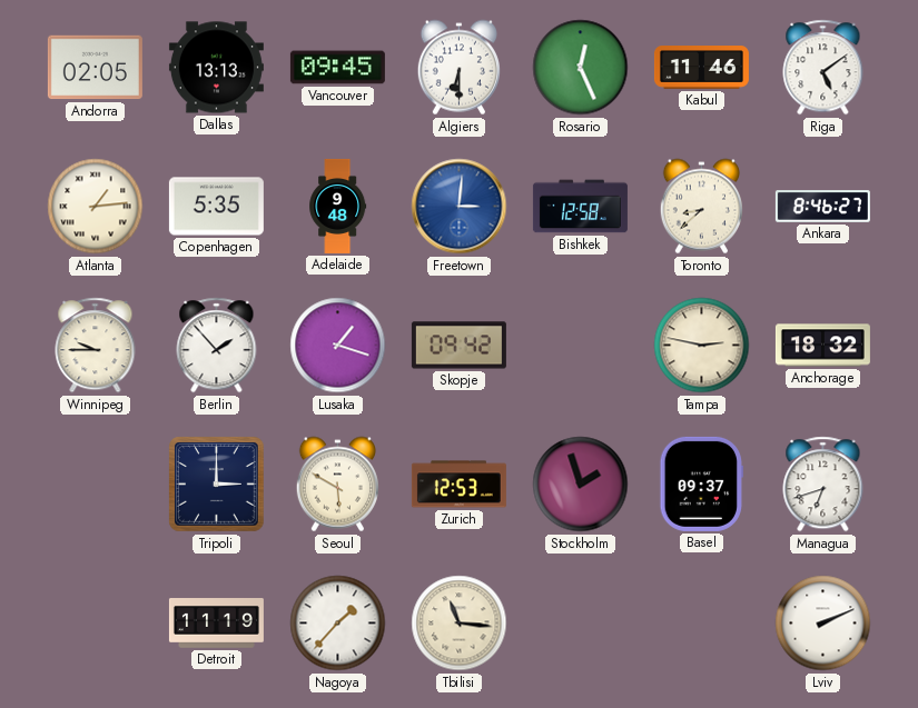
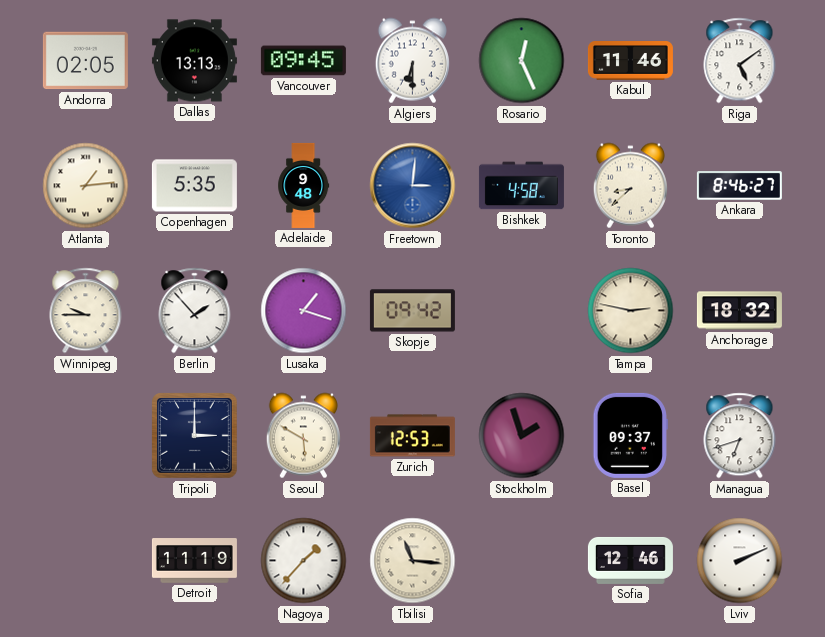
Bishkek: 12:58 -> 4:58 (521, 186)
Sofia: none -> 12:46 (630, 560)
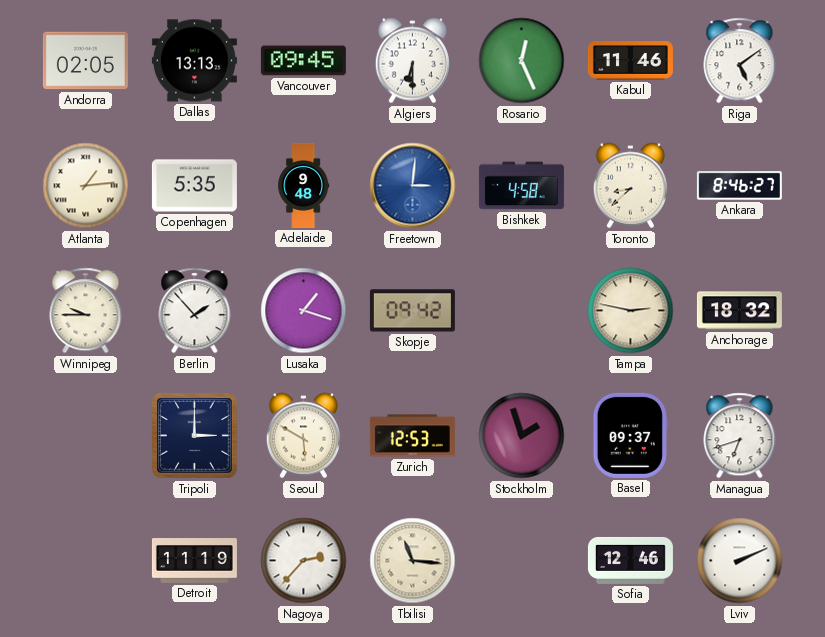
Nagoya: 1:37 -> 2:37 (304, 561)
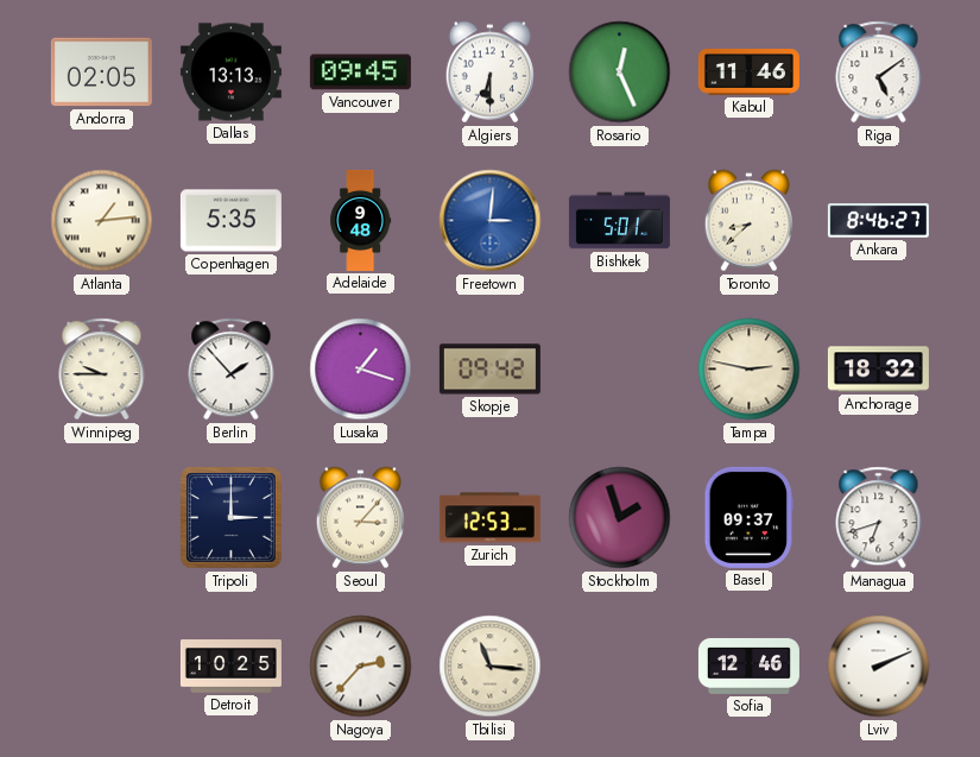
Bishkek: 4:58 -> 5:01 (619, 221)
Seoul: 5:50 -> 3:07 (360, 518)
Detroit: 11:19 -> 10:25 (230, 667)
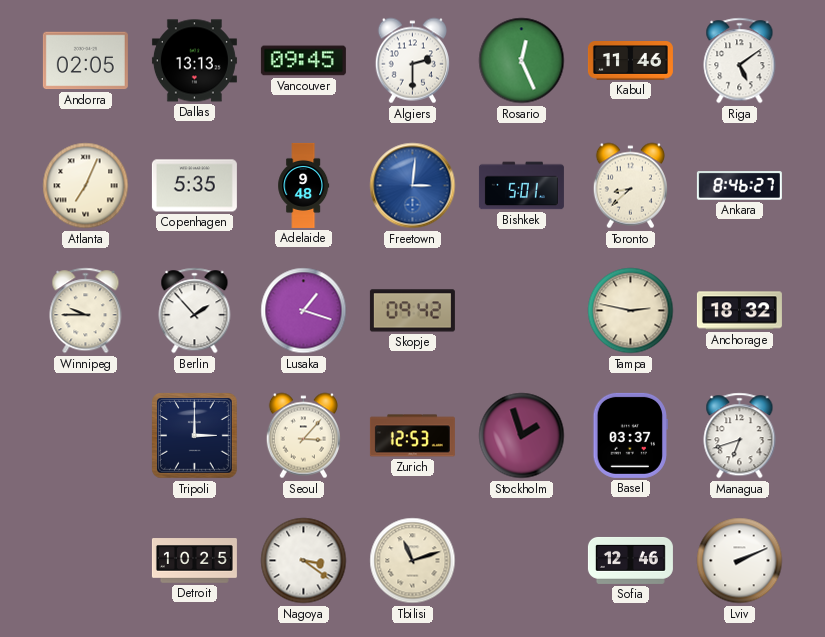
Algiers: 6:30 -> 2:30 (412, 61)
Atlanta: 1:14 -> 7:04 (86, 186)
Basel: 09:37 -> 03:37 (630, 435)
Nagoya: 2:37 -> 3:21 (304, 561)
Tbilisi: 11:16 -> 11:12 (413, 561)
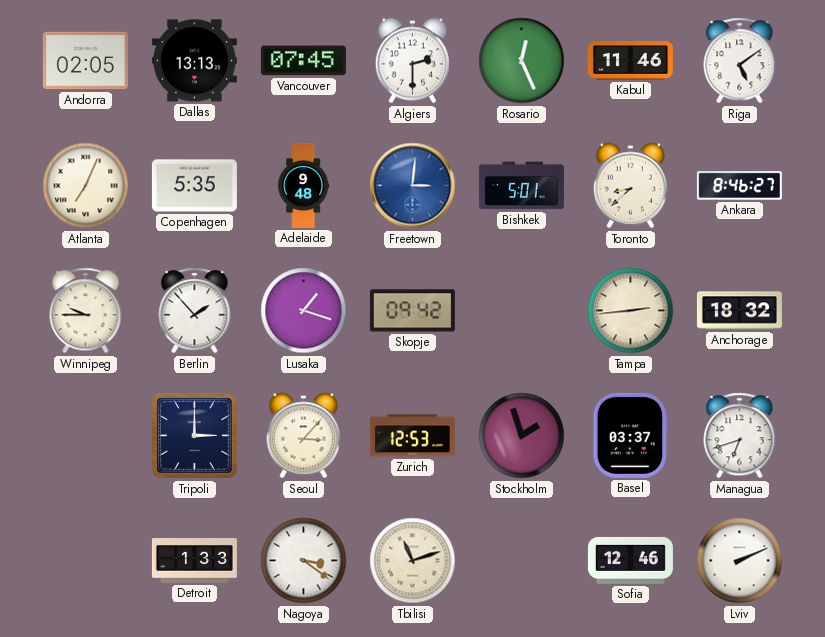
Vancouver: 09:45 -> 07:45 (303, 61)
Tampa: 2:47 -> 2:44 (631, 311)
Detroit: 10:25 -> 1:33 (194, 561)
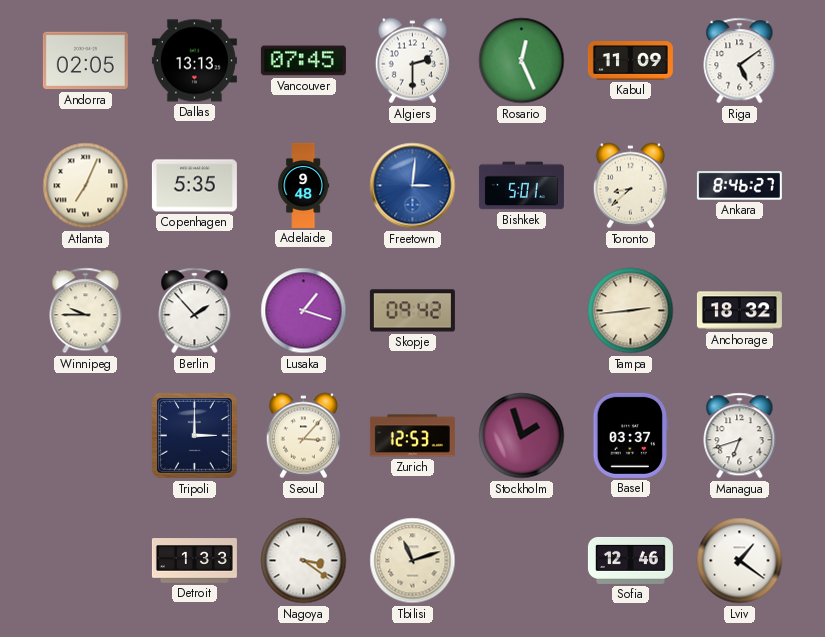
Kabul: 11:46 -> 11:09 (630, 61)
Lviv: 2:11 -> 1:21 (740, 561)
